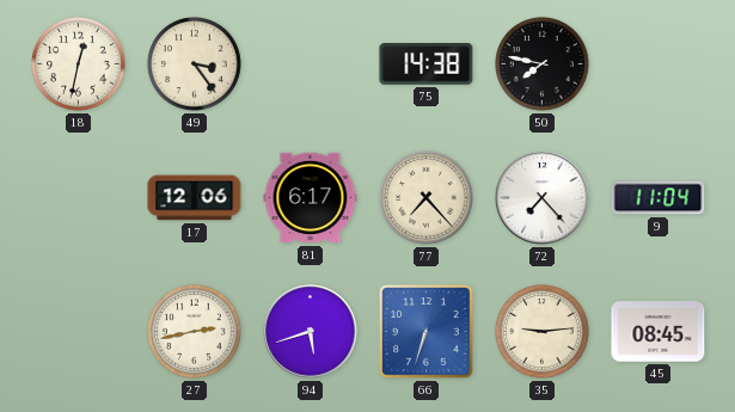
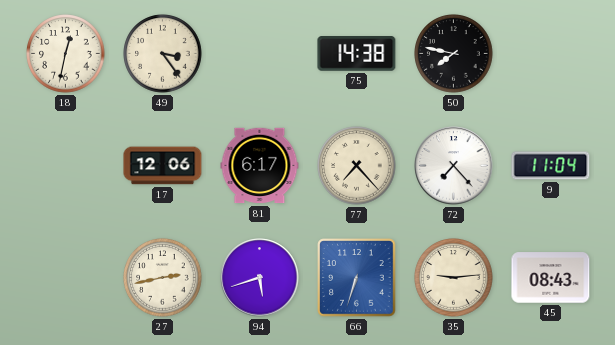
45: 08:45 -> 08:43 (551, 278)
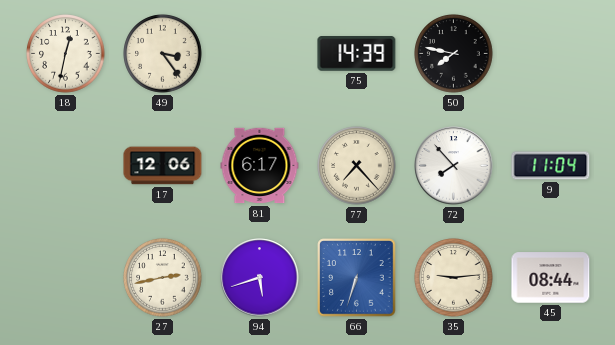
75: 14:38 -> 14:39 (357, 54)
72: 7:23 -> 7:53 (454, 166)
45: 08:43 -> 08:44 (551, 278)
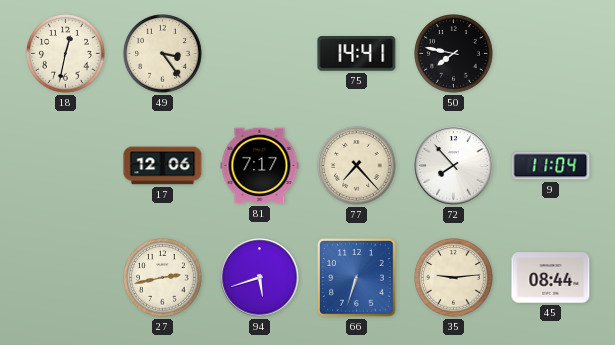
75: 14:39 -> 14:41 (357, 54)
81: 6:17 -> 7:17 (260, 166)
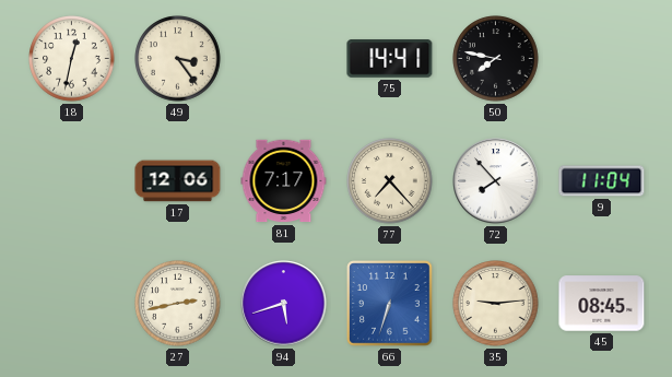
45: 08:44 -> 08:45 (602, 304)
